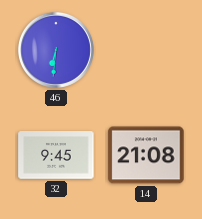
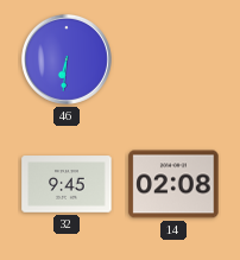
14: 21:08 -> 02:08 (173, 184)
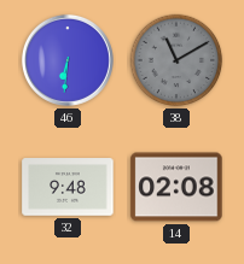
38: none -> 11:10 (176, 60)
32: 9:45 -> 9:48 (68, 187)
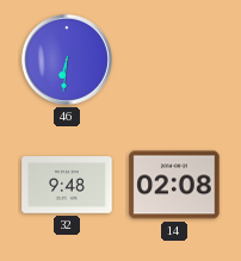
38: 11:10 -> none (176, 60)
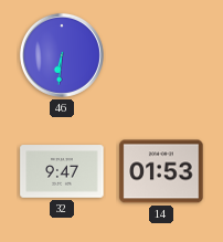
32: 9:48 -> 9:47 (62, 171)
14: 02:08 -> 01:53 (161, 171)
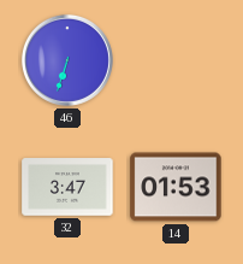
46: 6:31 -> 6:33 (67, 60)
32: 9:47 -> 3:47 (67, 187)
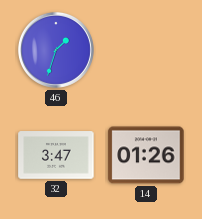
46: 6:33 -> 1:33 (56, 50)
14: 01:53 -> 01:26 (146, 155)
